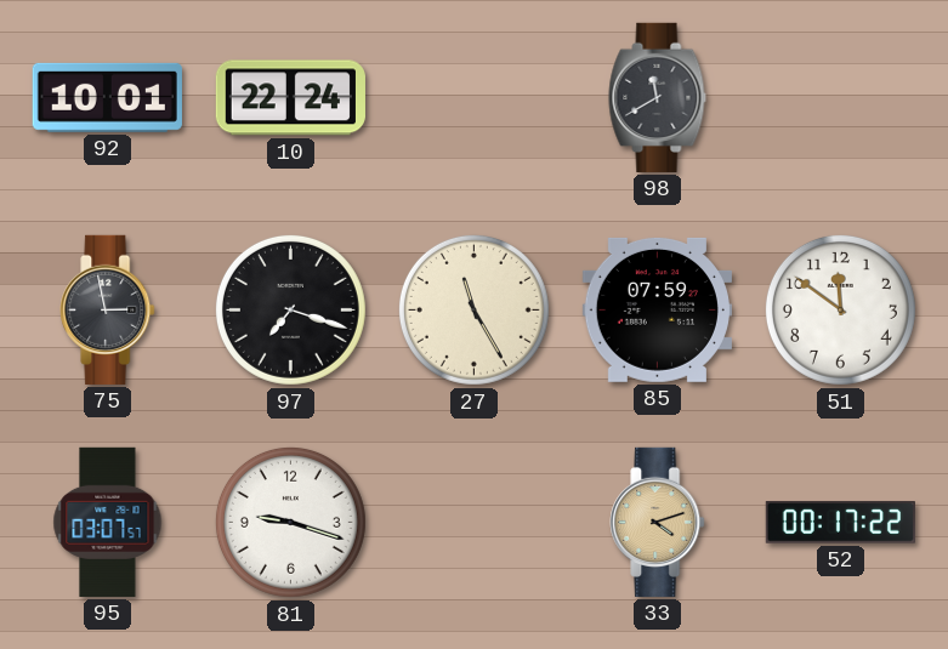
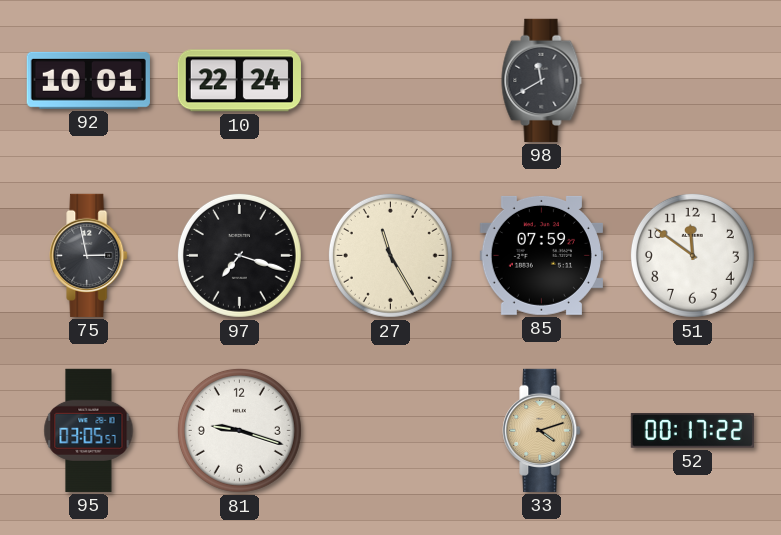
95: 03:07 -> 03:05 (89, 430)
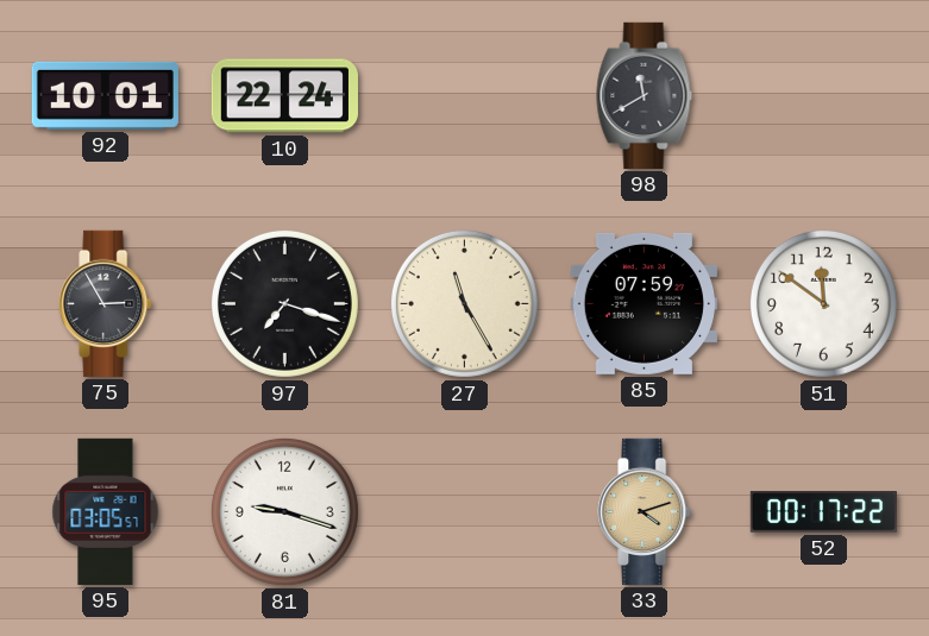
75: 2:58 -> 2:55 (106, 303)
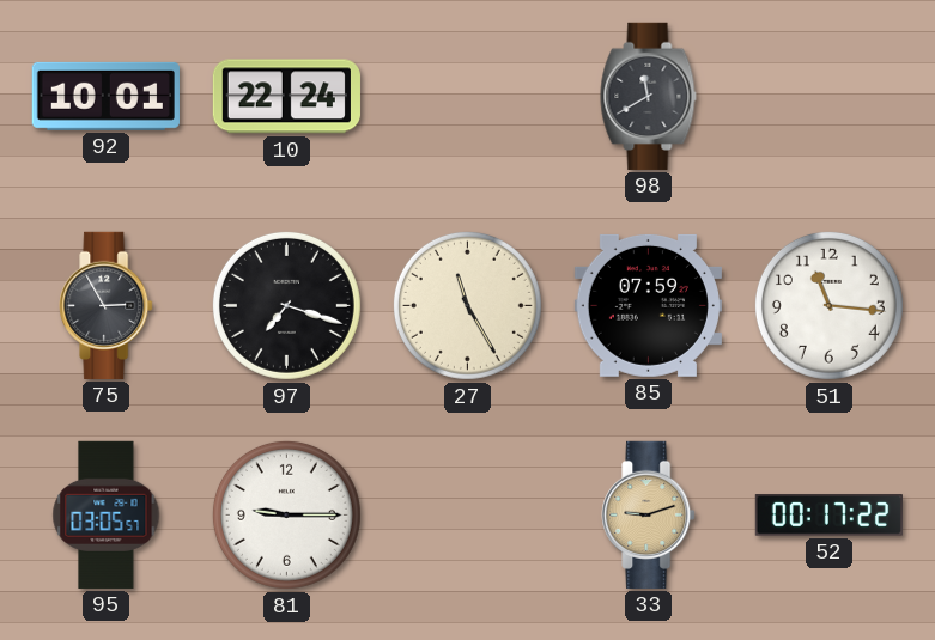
51: 11:51 -> 11:16 (828, 305)
81: 9:18 -> 9:15 (286, 514)
33: 4:12 -> 9:12 (649, 514)
